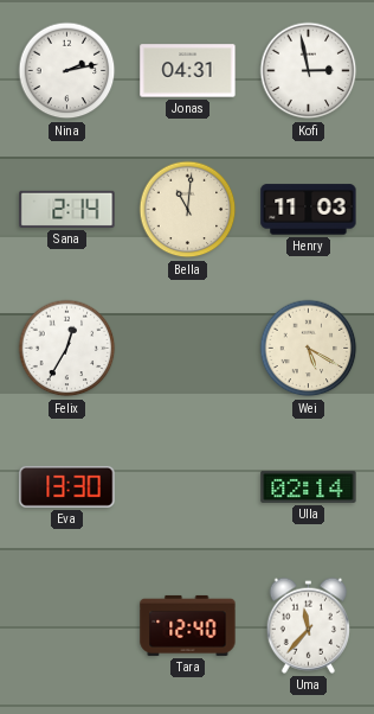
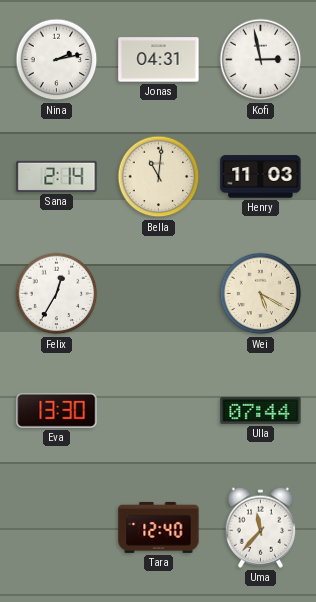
Ulla: 02:14 -> 07:44 (261, 410)
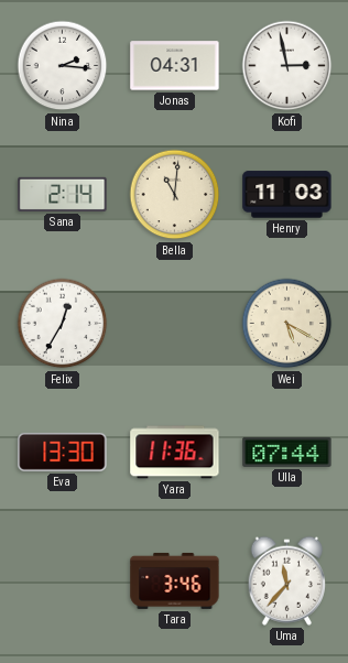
Nina: 2:13 -> 2:16 (63, 66)
Yara: none -> 11:36 (175, 453)
Tara: 12:40 -> 3:46 (175, 580)
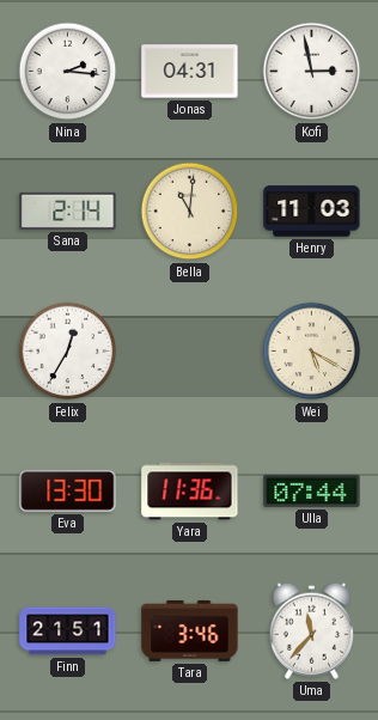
Finn: none -> 21:51 (68, 631)
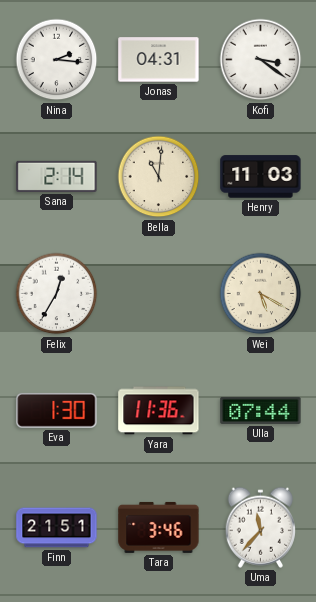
Kofi: 2:58 -> 3:21 (261, 60)
Eva: 13:30 -> 1:30 (57, 410)
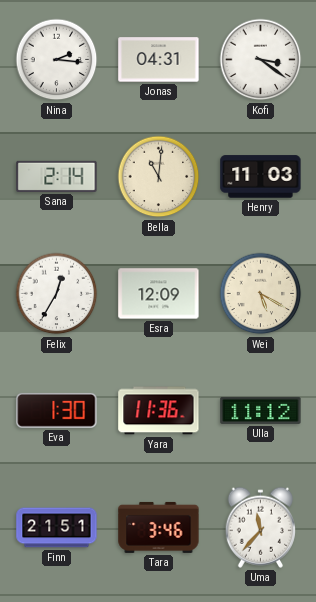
Esra: none -> 12:09 (159, 294)
Ulla: 07:44 -> 11:12 (261, 410)
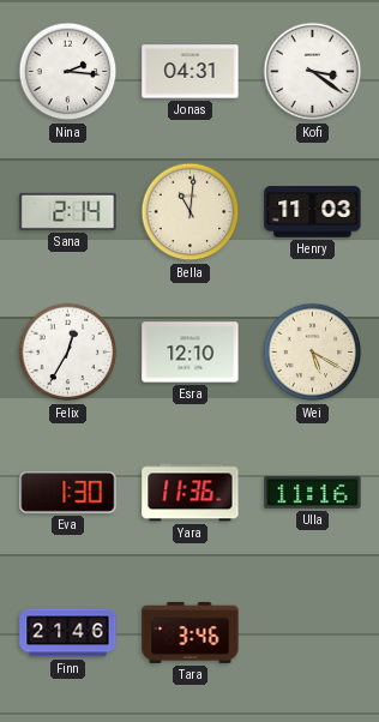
Esra: 12:09 -> 12:10 (191, 353)
Ulla: 11:12 -> 11:16 (313, 492)
Finn: 21:51 -> 21:46 (68, 633)
Uma: 11:37 -> none (260, 527)
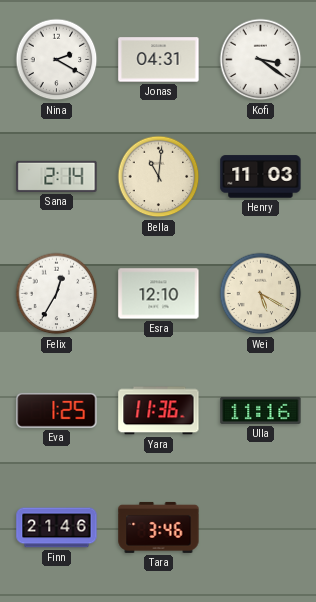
Nina: 2:16 -> 2:20 (57, 60)
Eva: 1:30 -> 1:25 (57, 410)
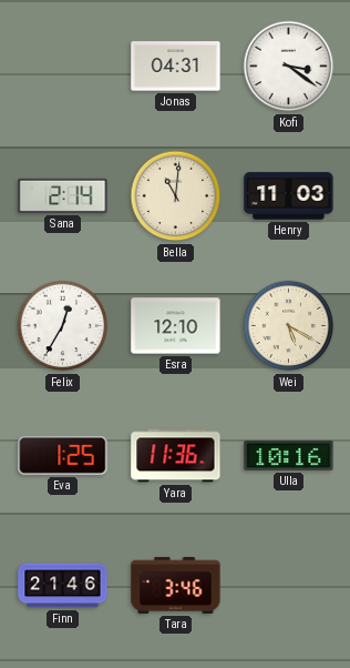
Nina: 2:20 -> none (57, 60)
Ulla: 11:16 -> 10:16 (289, 455)
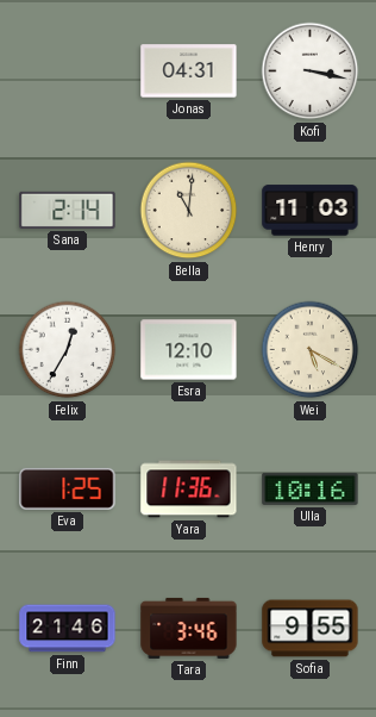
Kofi: 3:21 -> 3:17 (311, 71)
Sofia: none -> 9:55 (311, 629)
